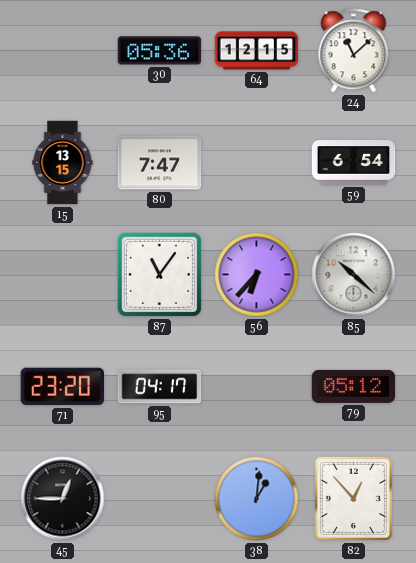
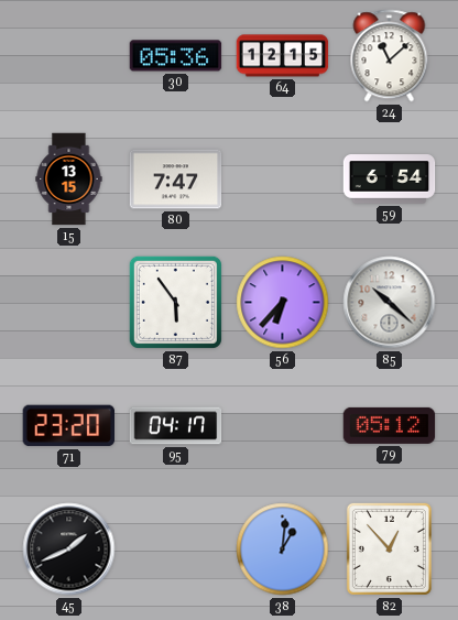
87: 11:06 -> 5:54 (175, 302)
45: 12:45 -> 1:41 (69, 550)
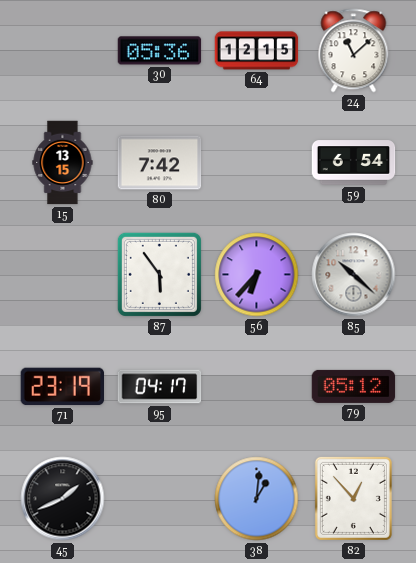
80: 7:47 -> 7:42 (160, 163)
71: 23:20 -> 23:19 (63, 387)
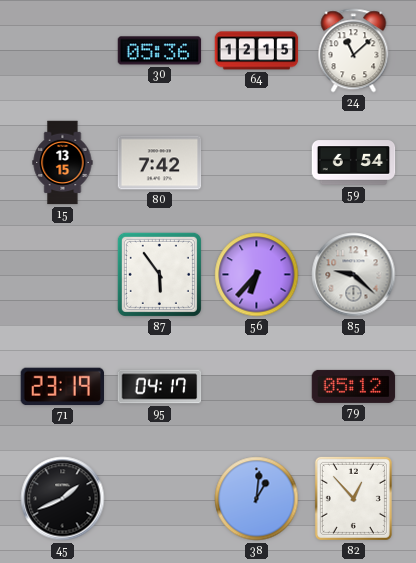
85: 10:22 -> 9:22 (354, 275)
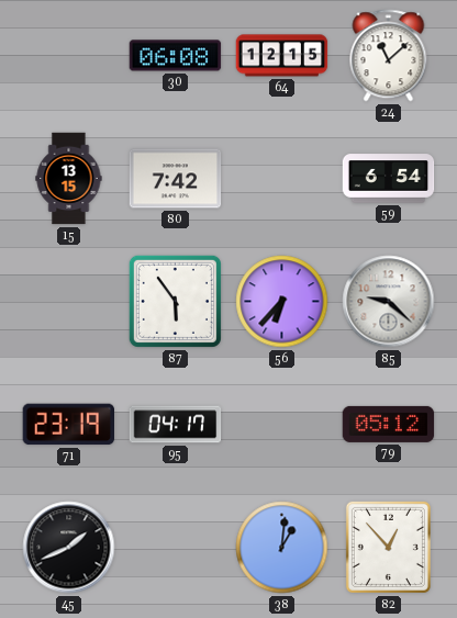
30: 05:36 -> 06:08 (176, 56)
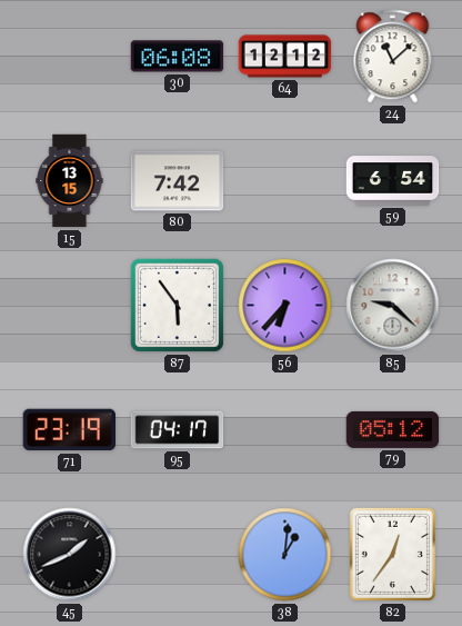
64: 12:15 -> 12:12 (285, 57)
82: 12:53 -> 12:36 (392, 554)
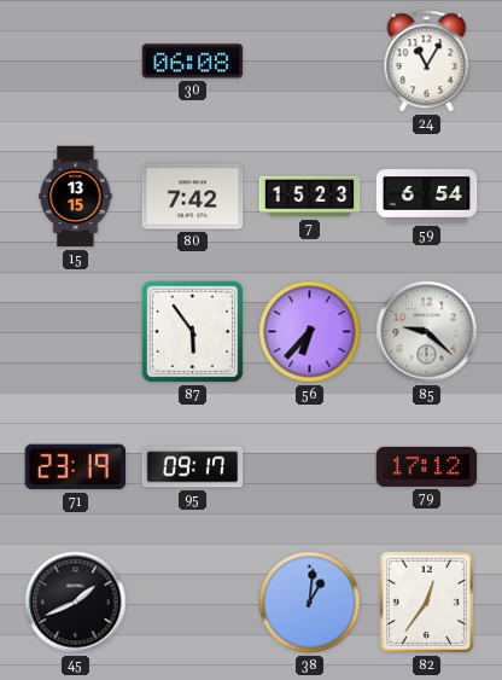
64: 12:12 -> none (285, 57)
24: 11:08 -> 11:05 (427, 62)
7: none -> 15:23 (310, 197)
95: 04:17 -> 09:17 (193, 467)
79: 05:12 -> 17:12 (427, 466)
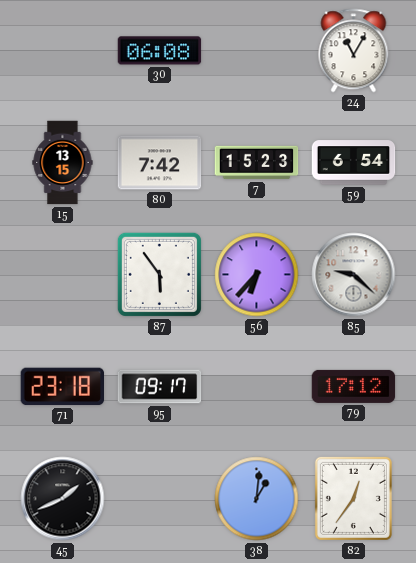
71: 23:19 -> 23:18 (63, 387)
